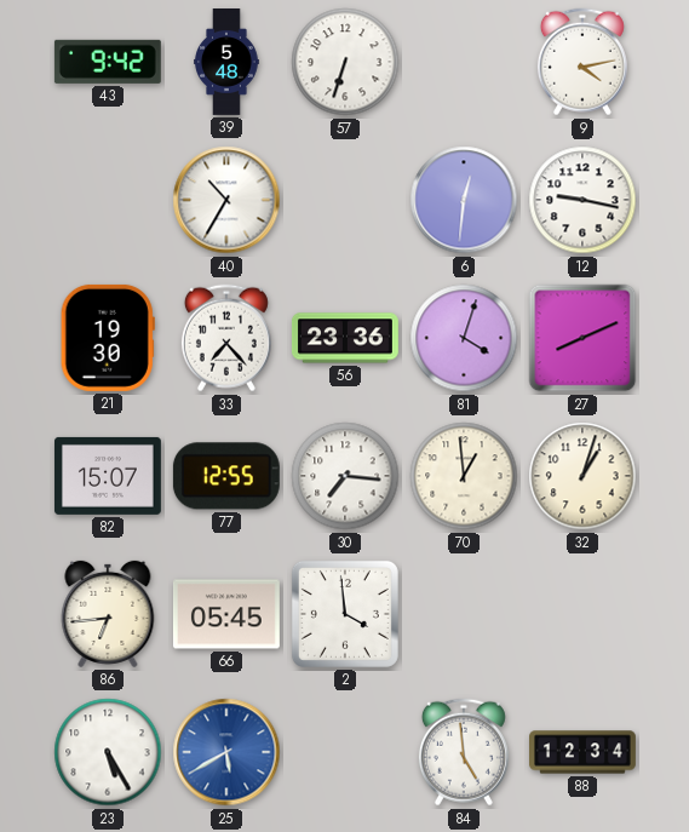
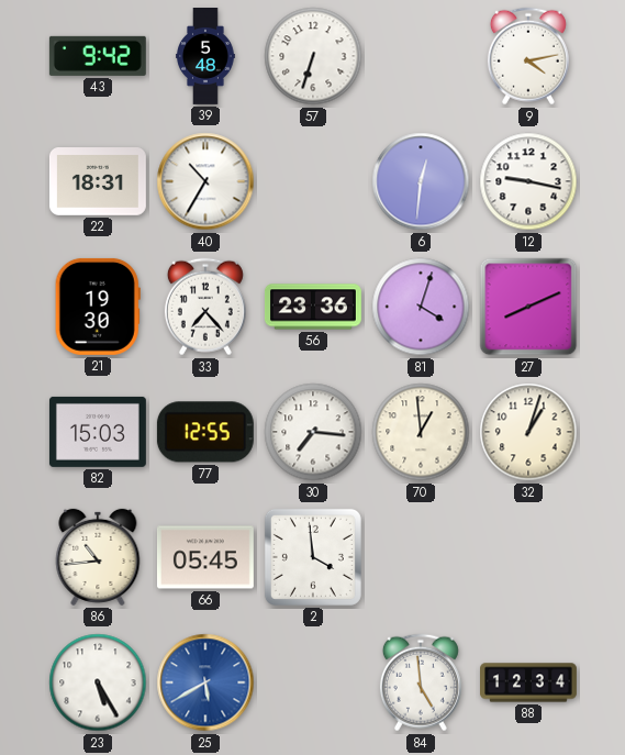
22: none -> 18:31 (98, 182)
82: 15:07 -> 15:03 (98, 432)
86: 6:44 -> 10:44 (98, 557)
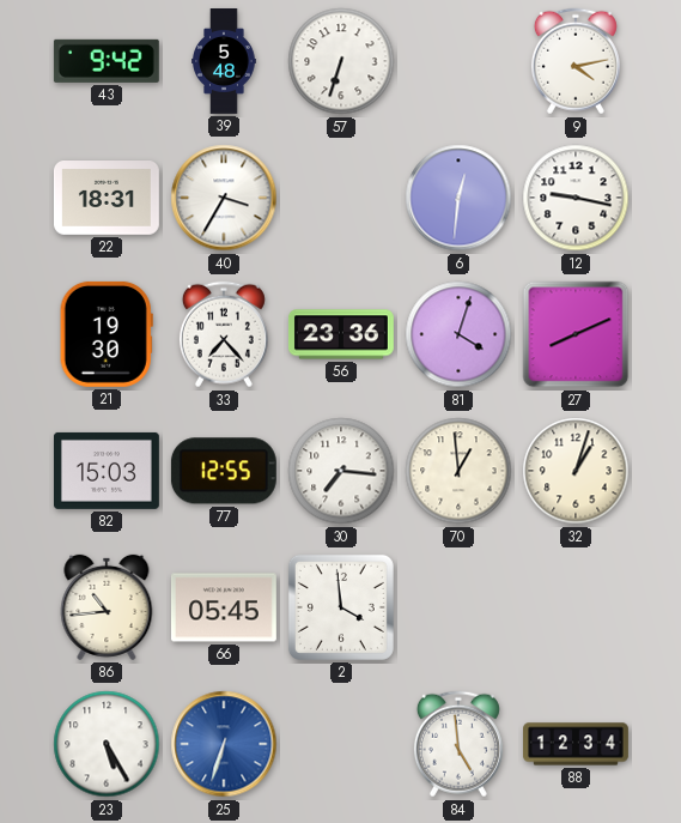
40: 10:35 -> 3:35 (224, 198)
25: 5:40 -> 6:33 (224, 744)
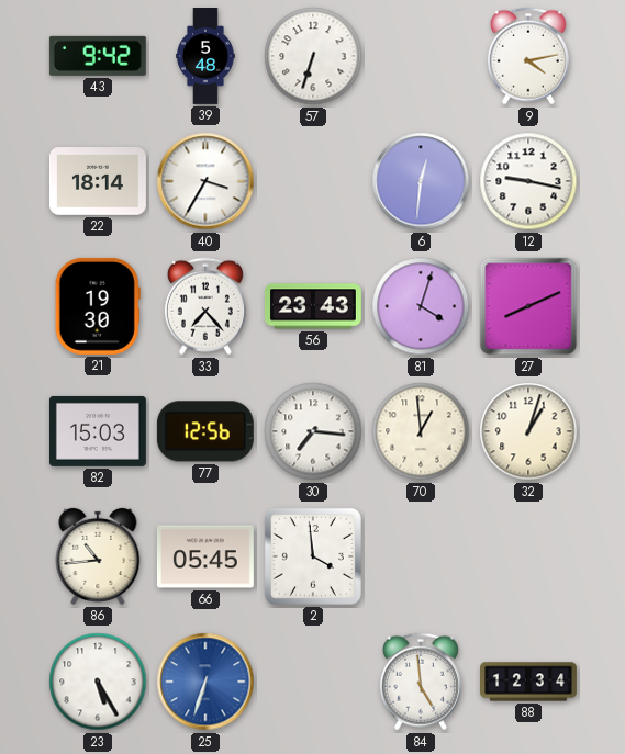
22: 18:31 -> 18:14 (98, 182)
56: 23:36 -> 23:43 (313, 306)
77: 12:55 -> 12:56 (205, 431)
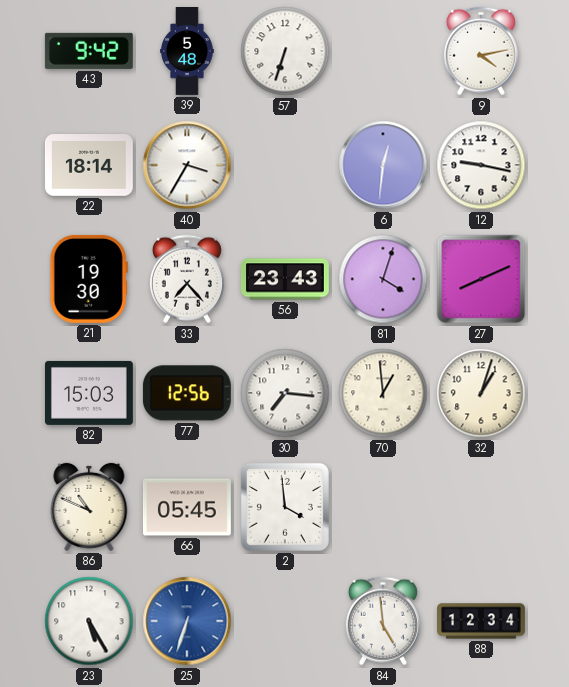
86: 10:44 -> 10:49 (89, 507)
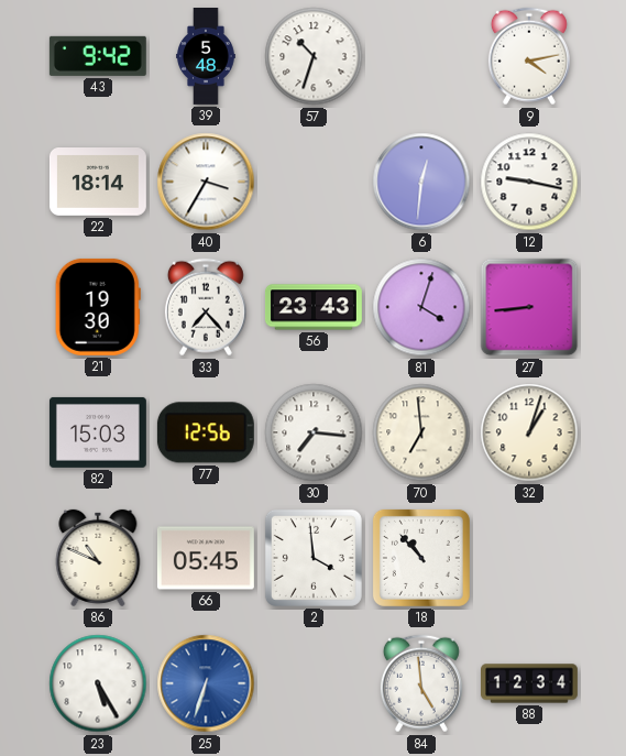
57: 6:33 -> 10:33 (314, 56)
27: 8:11 -> 8:44 (529, 307)
70: 12:59 -> 6:59 (421, 432)
18: none -> 10:53 (421, 558)
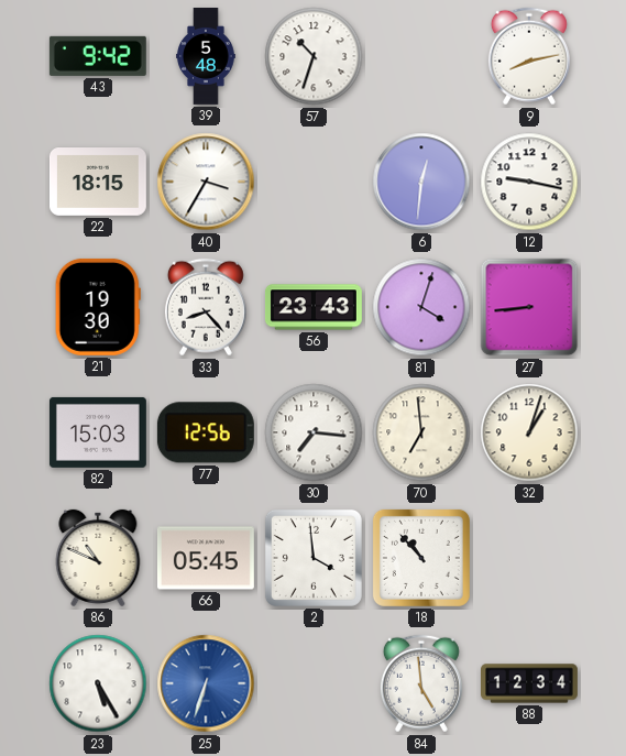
9: 4:13 -> 8:13 (529, 56)
22: 18:14 -> 18:15 (98, 183)
33: 7:23 -> 8:23 (206, 307)
